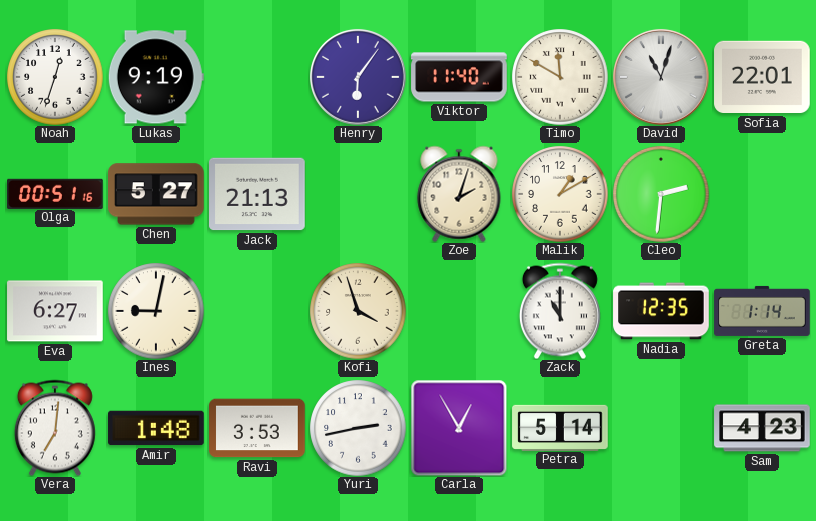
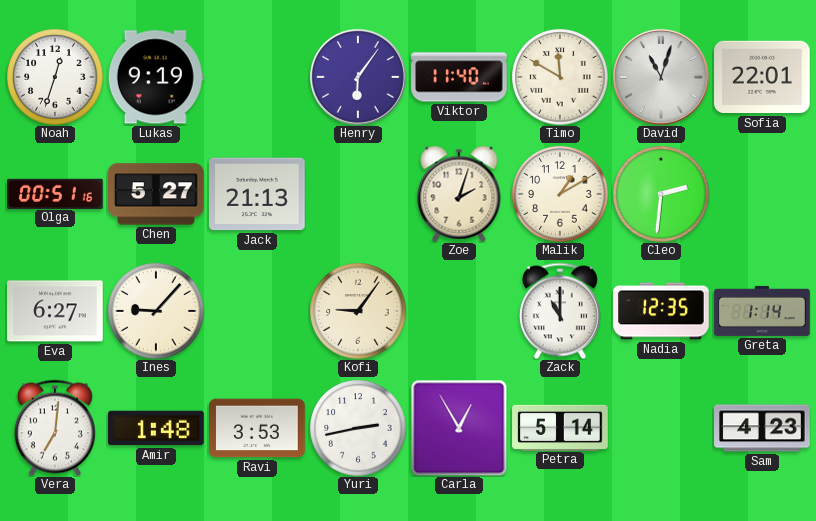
Ines: 9:02 -> 9:07 (156, 311)
Kofi: 3:57 -> 9:06 (358, 311)
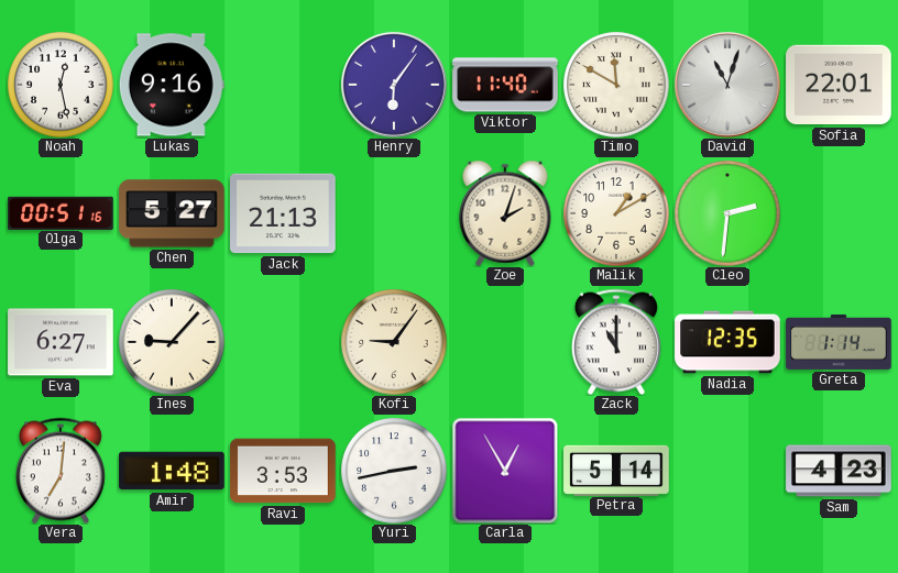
Noah: 12:33 -> 12:28 (61, 85)
Lukas: 9:19 -> 9:16 (172, 85)
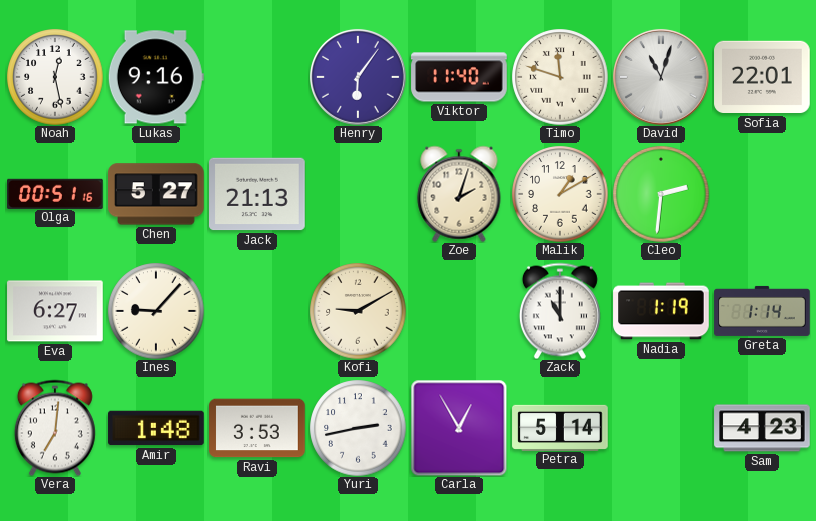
Timo: 11:50 -> 11:48 (560, 77)
Kofi: 9:06 -> 9:10 (358, 311)
Nadia: 12:35 -> 1:19 (661, 311)
